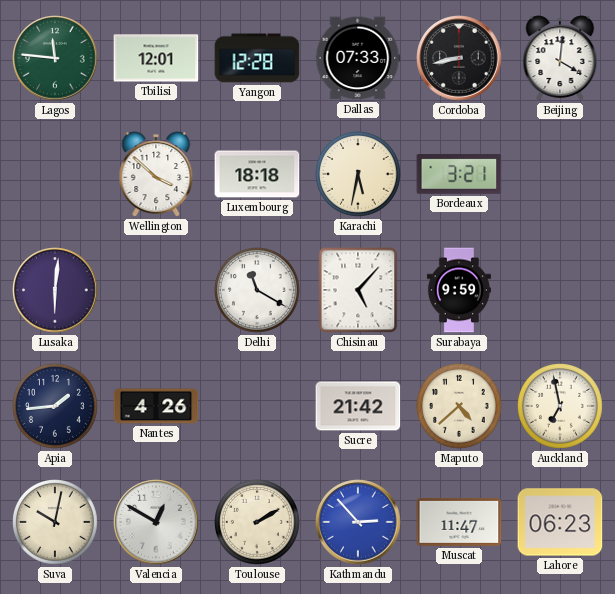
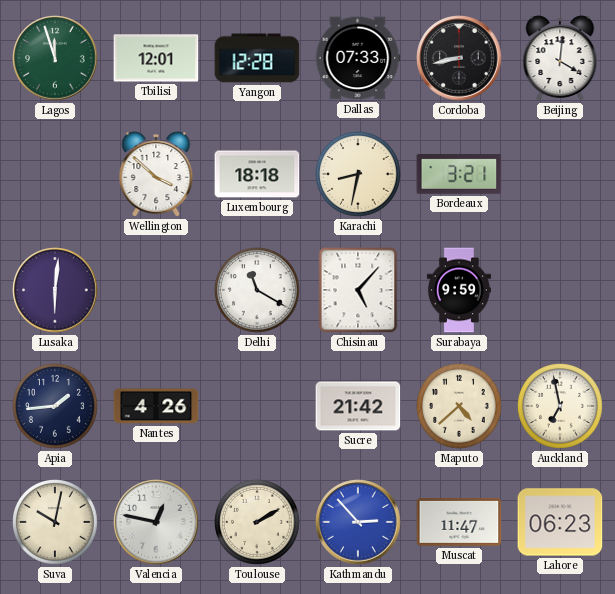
Lagos: 11:46 -> 11:57 (55, 58)
Karachi: 5:32 -> 8:32 (359, 175)
Valencia: 12:50 -> 12:47 (156, 522)
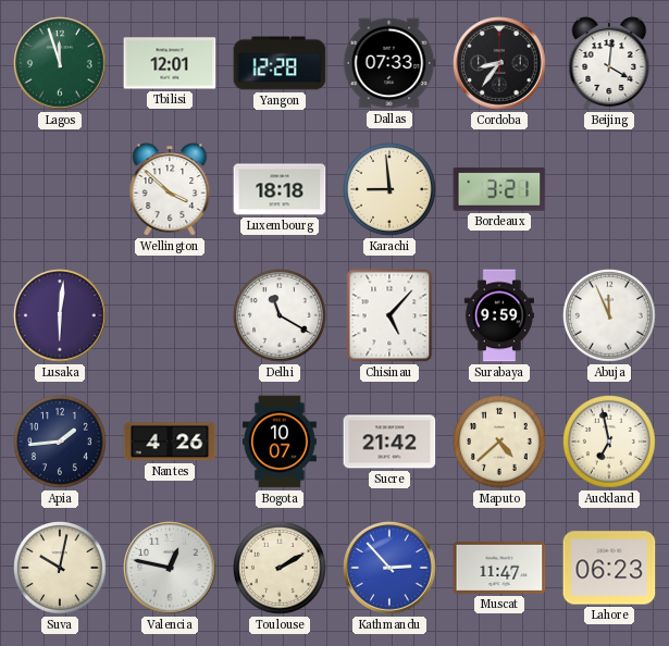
Cordoba: 8:43 -> 8:36 (499, 63)
Karachi: 8:32 -> 8:59 (391, 190)
Abuja: none -> 11:56 (610, 316)
Bogota: none -> 10:07 (280, 442)
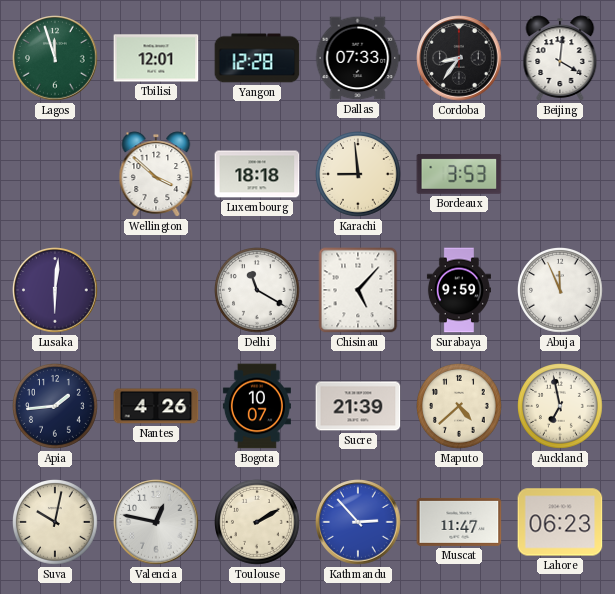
Bordeaux: 3:21 -> 3:53 (459, 174)
Sucre: 21:42 -> 21:39 (358, 406)
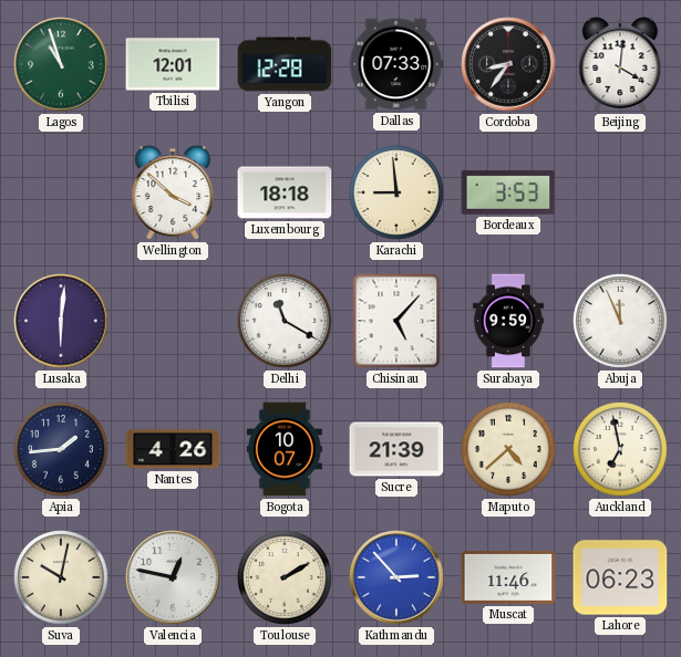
Lagos: 11:57 -> 10:57 (61, 64)
Muscat: 11:47 -> 11:46 (508, 577)
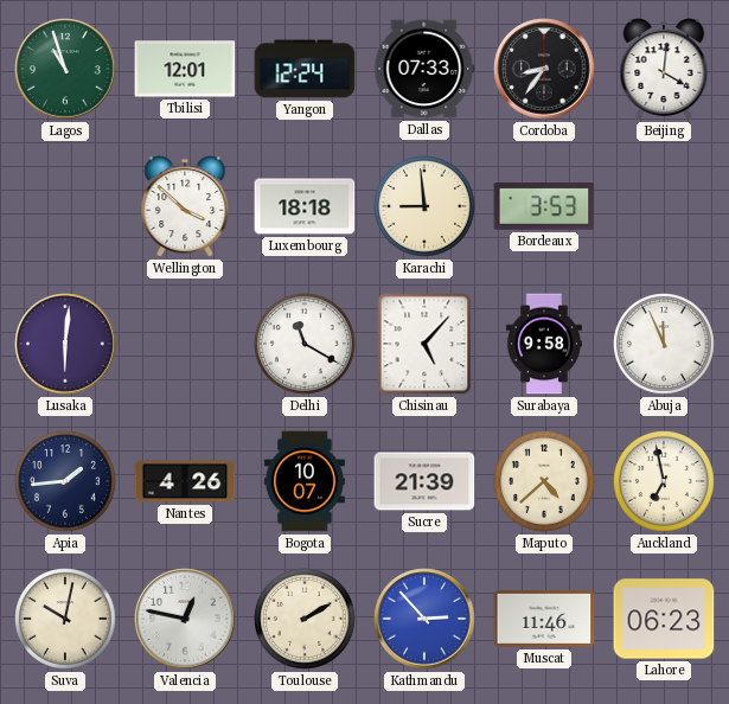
Yangon: 12:28 -> 12:24 (305, 69)
Surabaya: 9:59 -> 9:58 (544, 344)
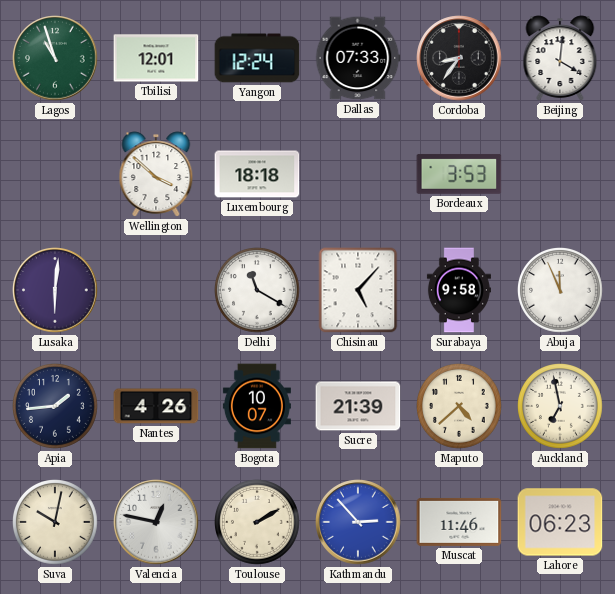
Karachi: 8:59 -> none (426, 207)
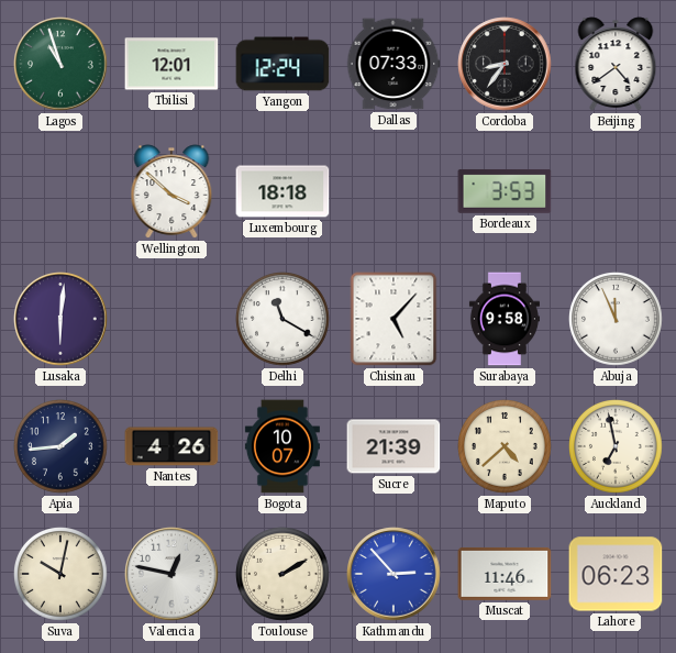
Beijing: 4:01 -> 4:39 (616, 64)
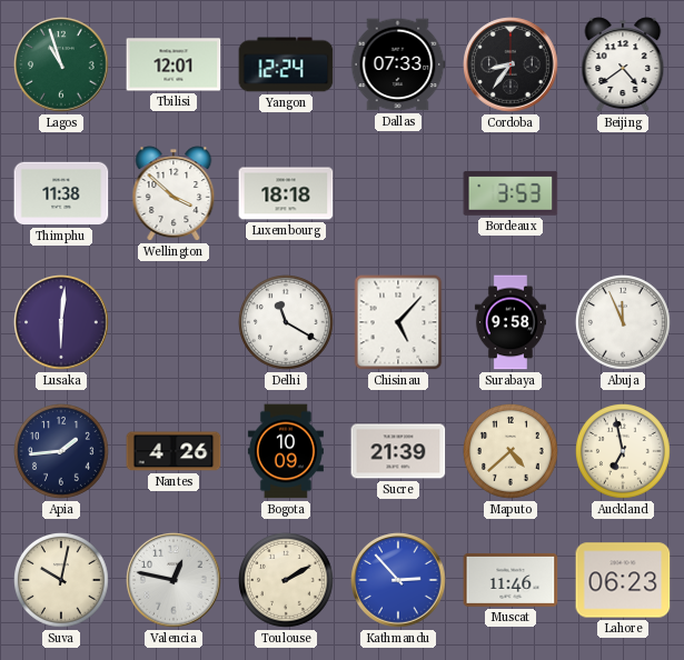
Thimphu: none -> 11:38 (61, 193)
Bogota: 10:07 -> 10:09 (286, 451)
